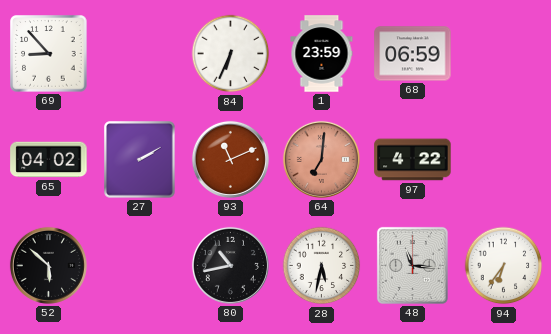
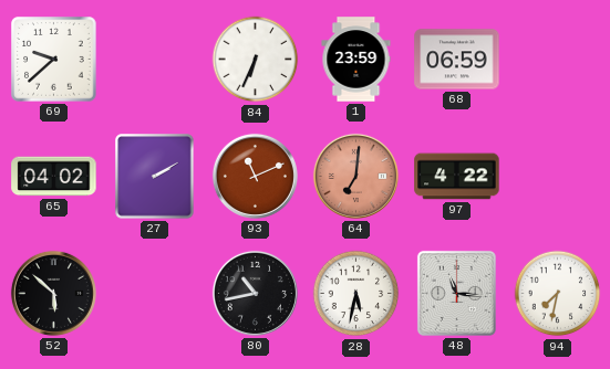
69: 8:53 -> 9:38 (54, 60)
94: 6:36 -> 7:32 (558, 294)
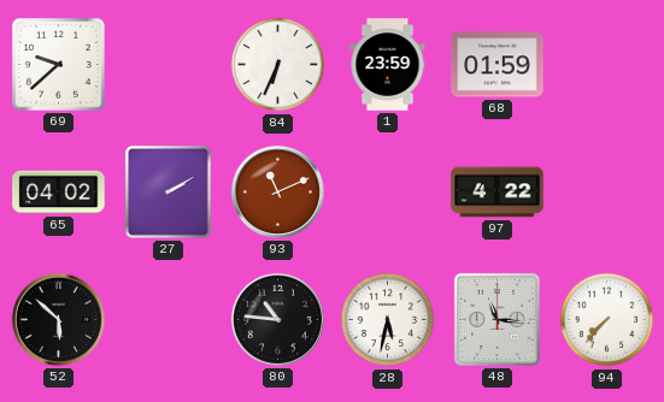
68: 06:59 -> 01:59 (498, 65)
64: 7:01 -> none (355, 176)
80: 10:43 -> 10:46 (277, 319)
94: 7:32 -> 7:37 (607, 320)
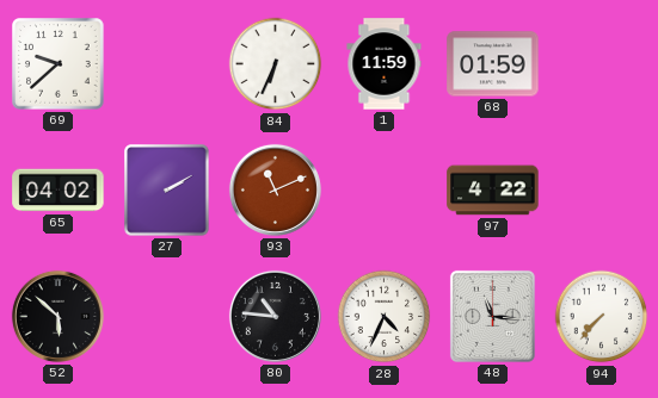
1: 23:59 -> 11:59 (385, 64)
28: 5:32 -> 4:34 (385, 317)
